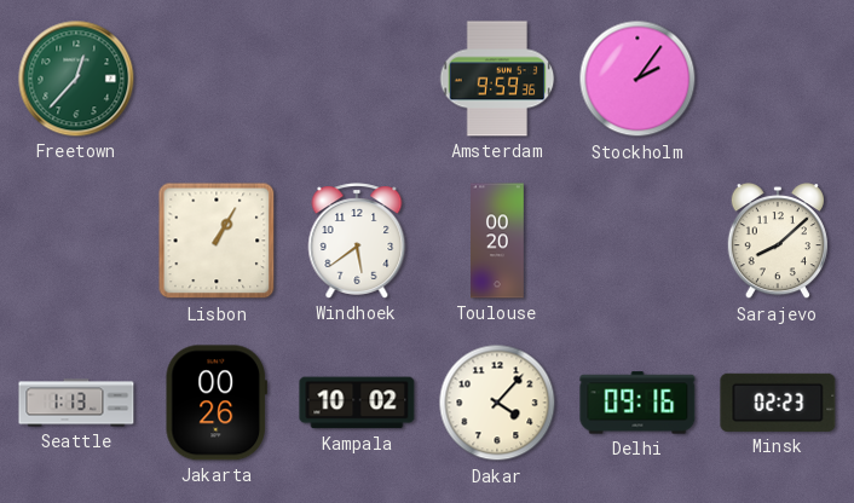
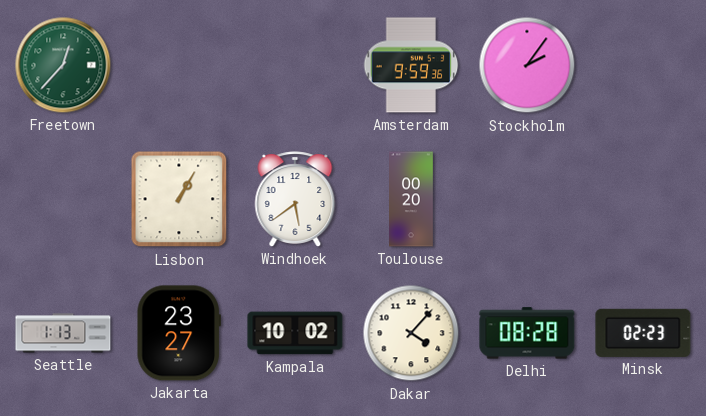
Sarajevo: 8:08 -> none (778, 242)
Jakarta: 00:26 -> 23:27 (179, 333)
Delhi: 09:16 -> 08:28 (527, 333)
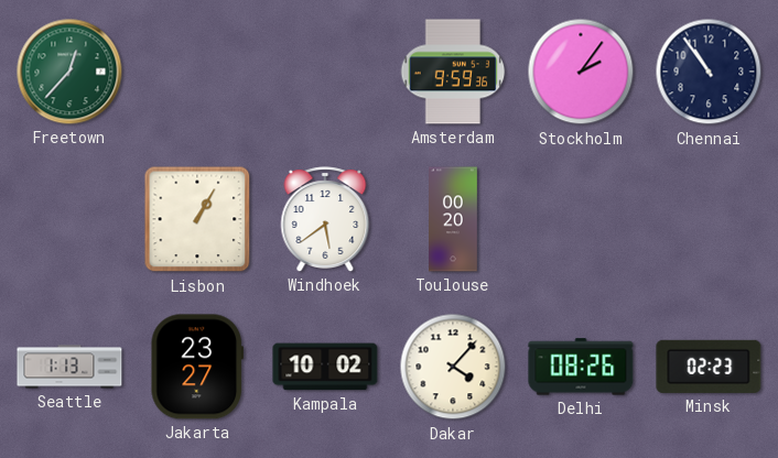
Chennai: none -> 10:54 (709, 72)
Delhi: 08:28 -> 08:26 (581, 367)
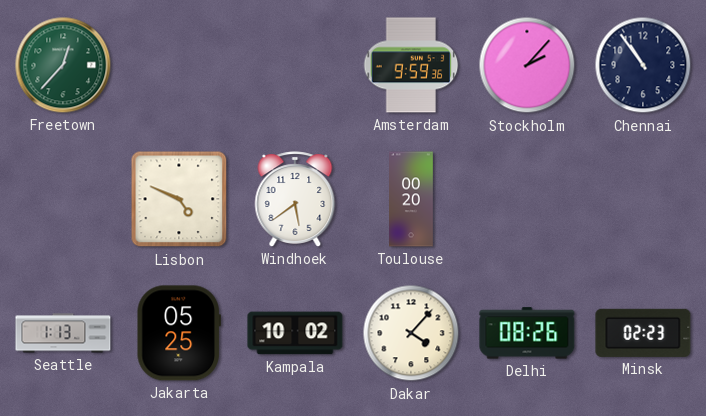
Stockholm: 2:06 -> 2:07 (527, 65)
Lisbon: 1:05 -> 4:49 (179, 199)
Jakarta: 23:27 -> 05:25 (179, 333)
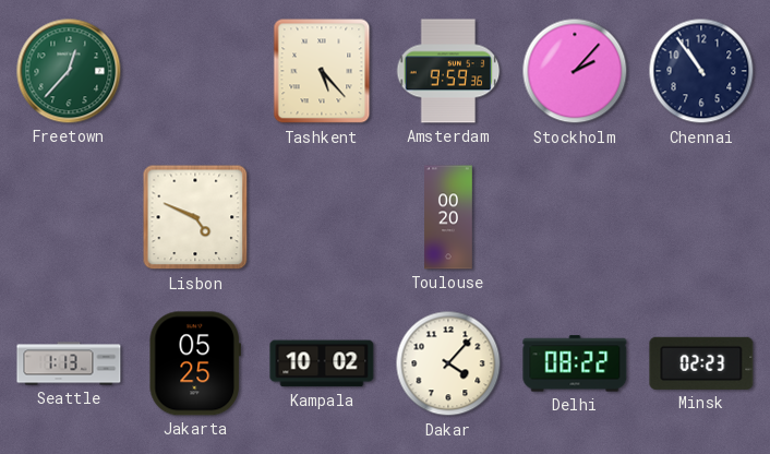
Tashkent: none -> 5:23 (322, 71)
Windhoek: 5:39 -> none (295, 199)
Delhi: 08:26 -> 08:22 (575, 363)
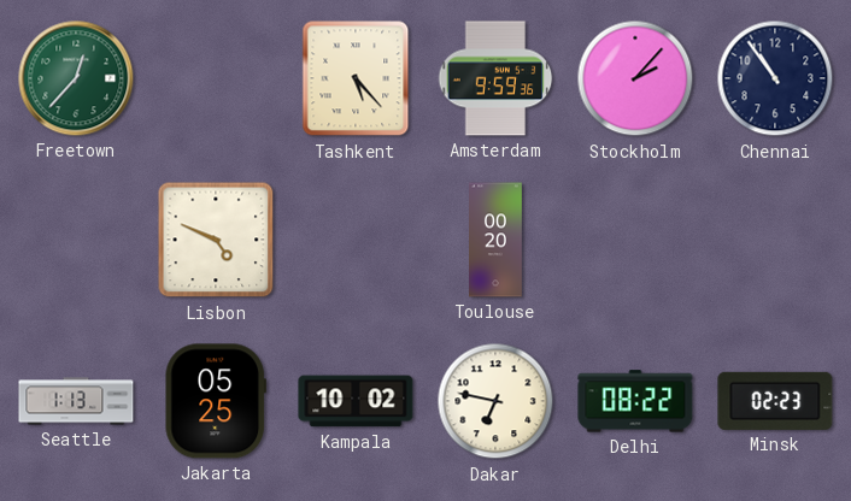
Dakar: 4:07 -> 6:47 (495, 401)
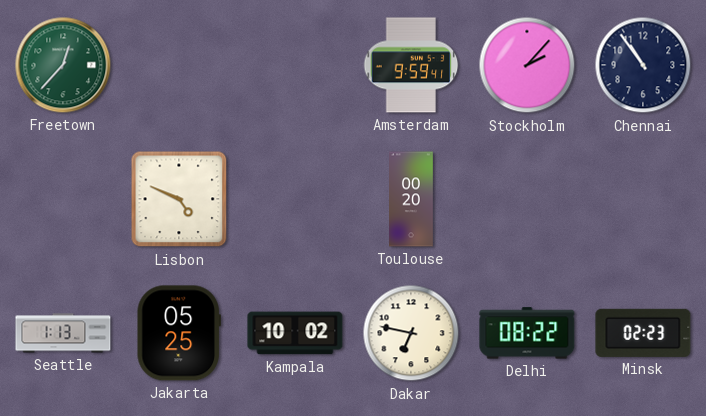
Tashkent: 5:23 -> none (356, 78)
Amsterdam: 9:59:36 -> 9:59:41 (411, 65)
